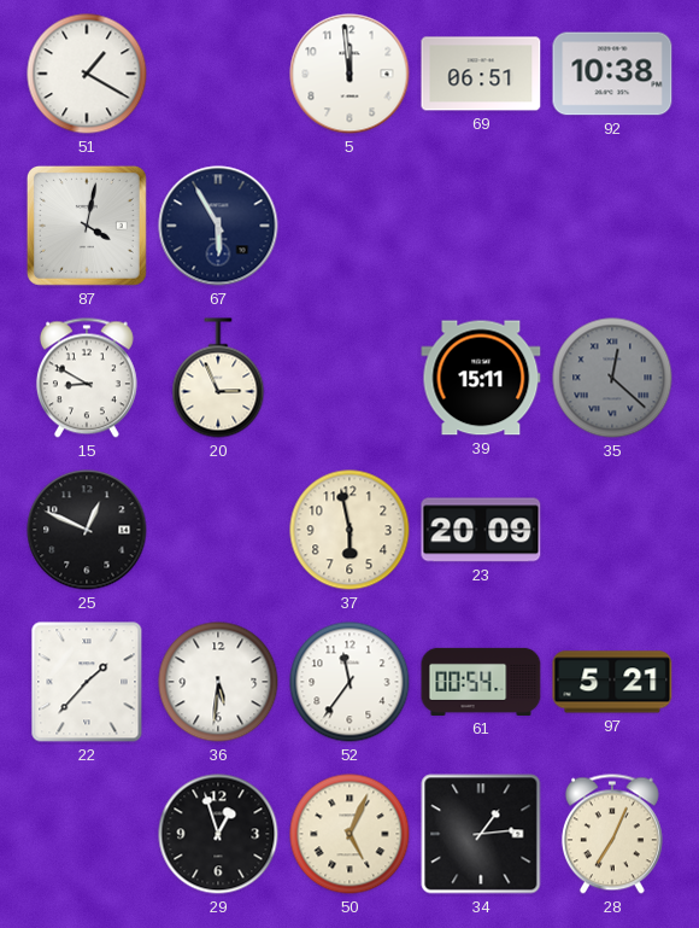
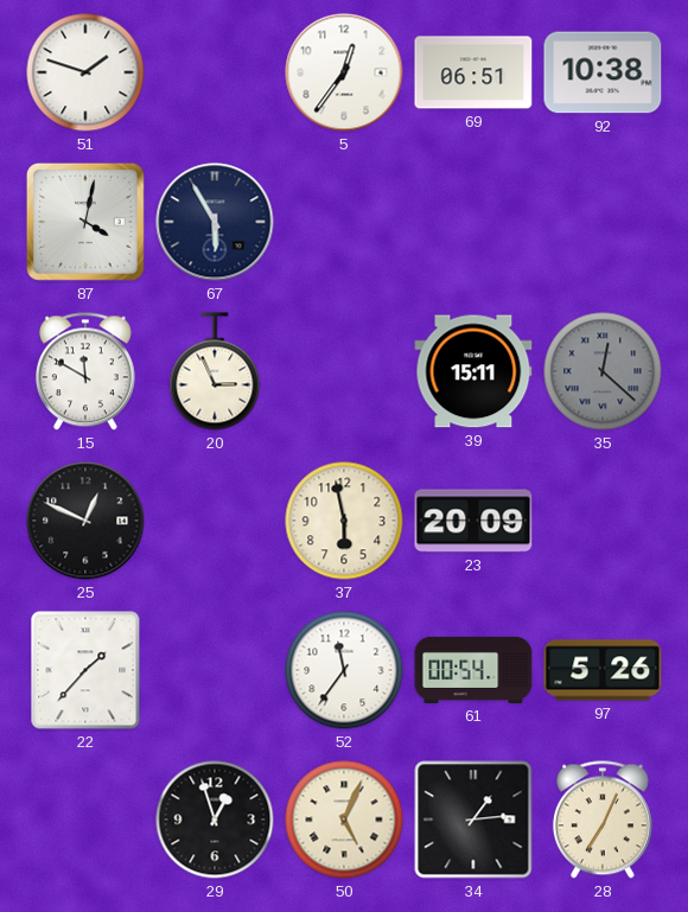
51: 1:20 -> 1:48 (85, 72)
5: 11:59 -> 12:36 (344, 72)
15: 8:50 -> 11:50 (85, 371)
36: 5:31 -> none (218, 682)
97: 5:21 -> 5:26 (603, 670)
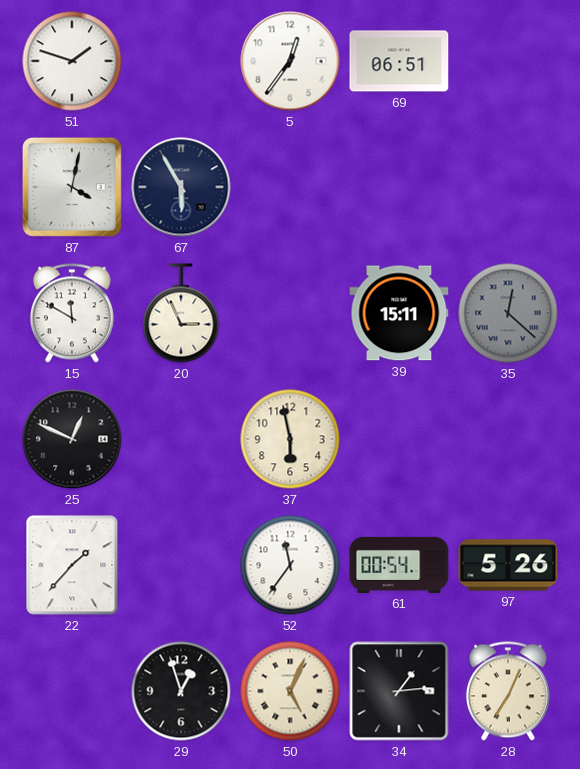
92: 10:38 -> none (603, 72)
23: 20:09 -> none (473, 521)
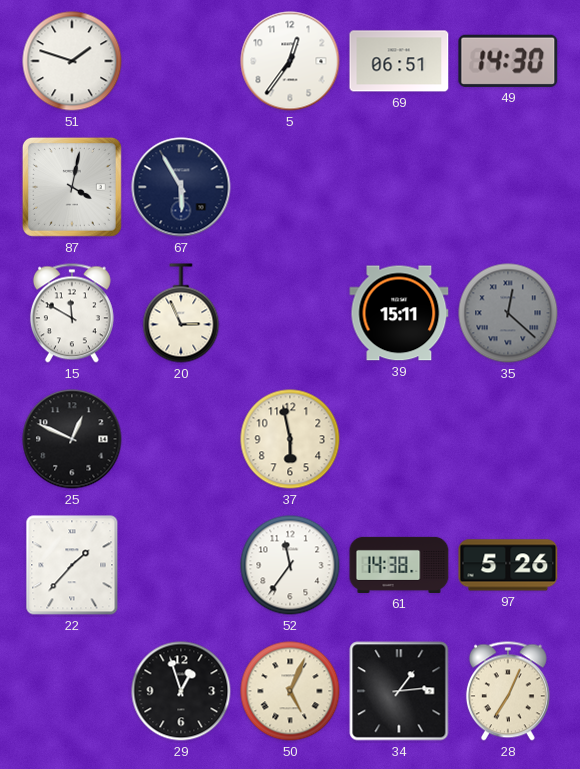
49: none -> 14:30 (508, 61)
61: 00:54 -> 14:38 (399, 565)
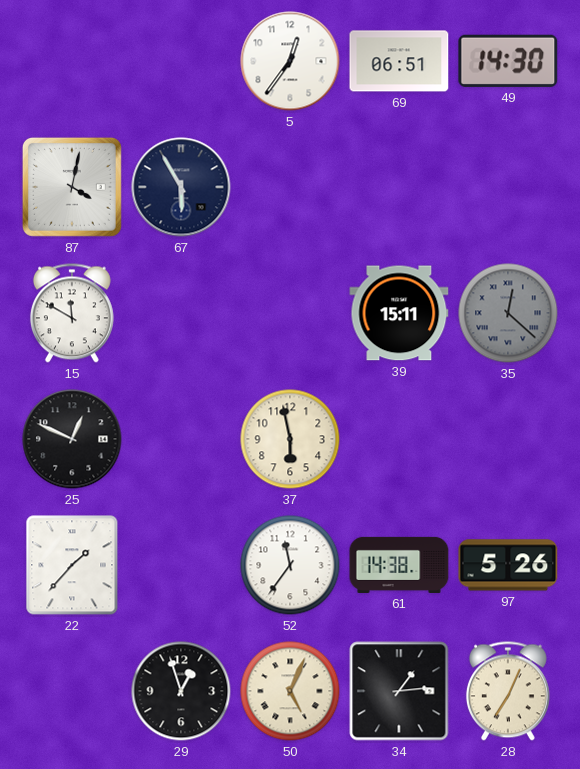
51: 1:48 -> none (72, 61)
20: 2:56 -> none (181, 313)
